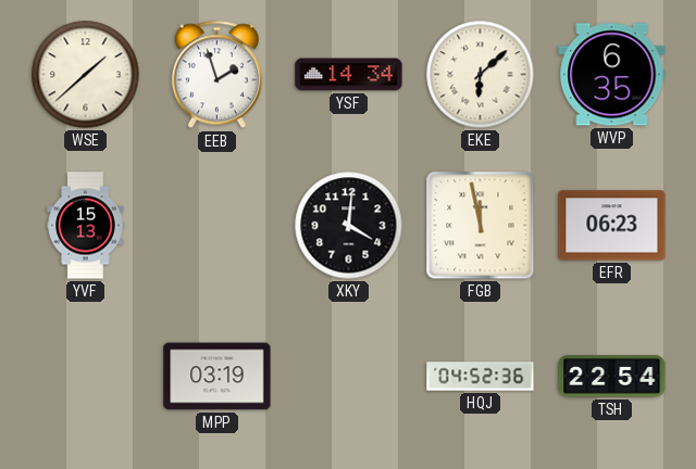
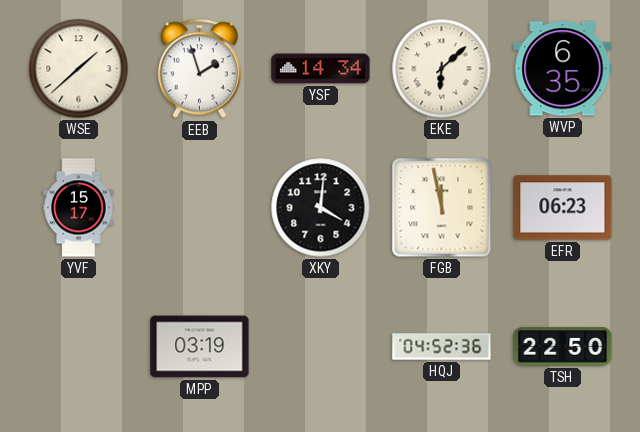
YVF: 15:13 -> 15:17 (79, 208)
TSH: 22:54 -> 22:50 (563, 347)
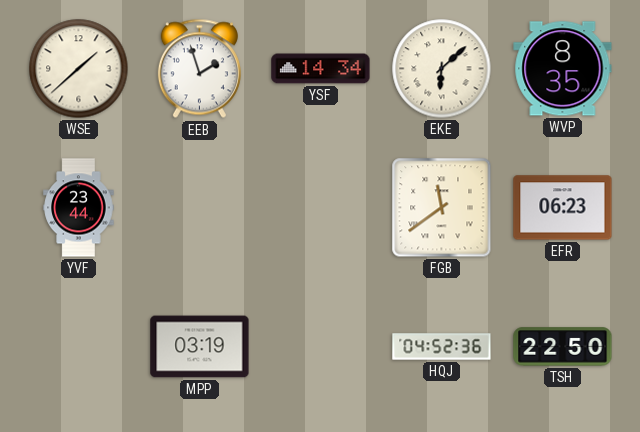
WVP: 6:35 -> 8:35 (563, 69)
YVF: 15:17 -> 23:44 (79, 208)
XKY: 4:01 -> none (321, 208)
FGB: 11:58 -> 11:39 (442, 208)
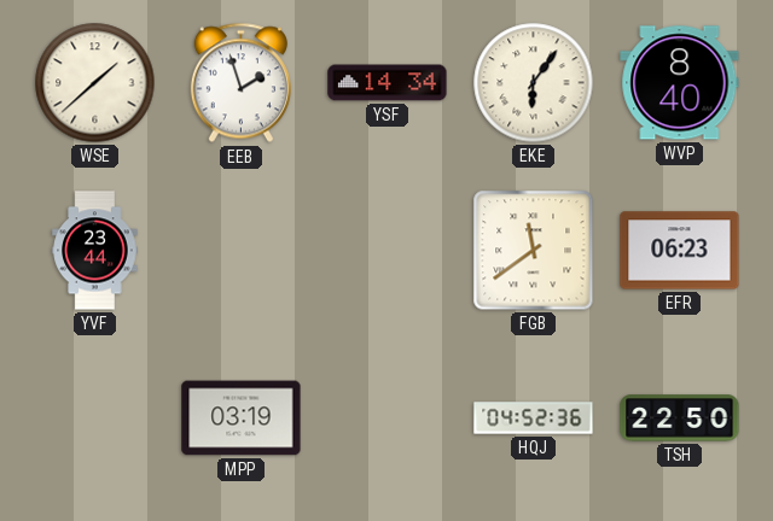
EKE: 6:08 -> 6:06 (534, 83)
WVP: 8:35 -> 8:40 (680, 83)
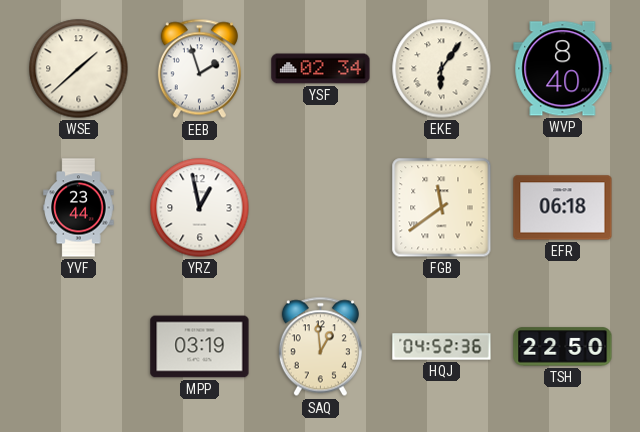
YSF: 14:34 -> 02:34 (321, 69)
YRZ: none -> 12:58 (200, 208)
EFR: 06:23 -> 06:18 (563, 208)
SAQ: none -> 12:59 (320, 347)
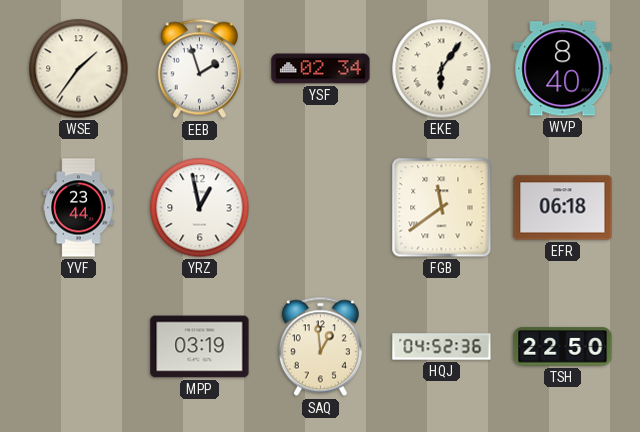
WSE: 1:38 -> 1:36 (79, 69)
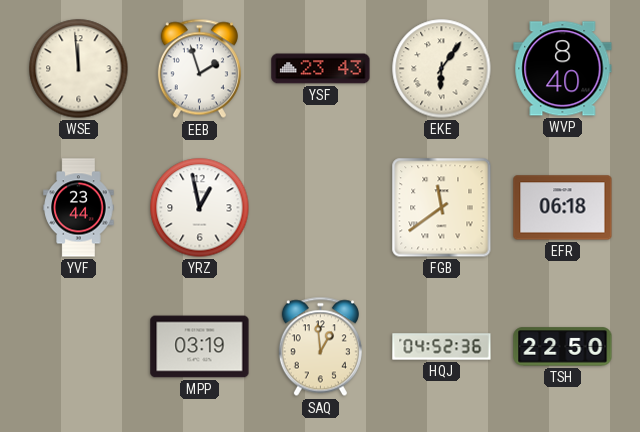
WSE: 1:36 -> 11:59 (79, 69)
YSF: 02:34 -> 23:43 (321, 69)
